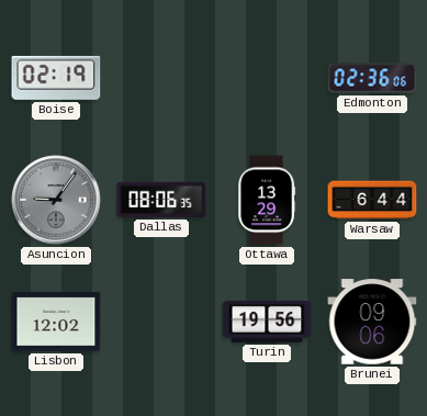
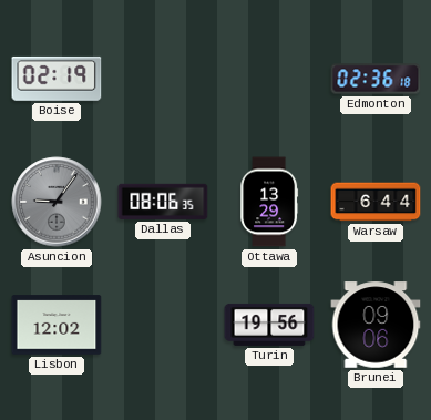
Edmonton: 02:36:06 -> 02:36:18 (376, 79)
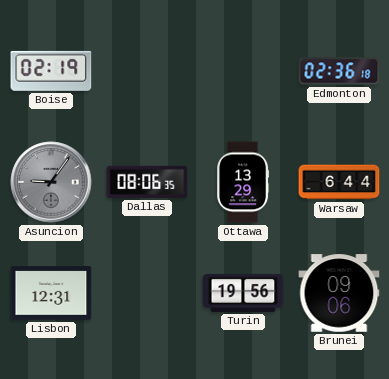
Lisbon: 12:02 -> 12:31 (51, 293)
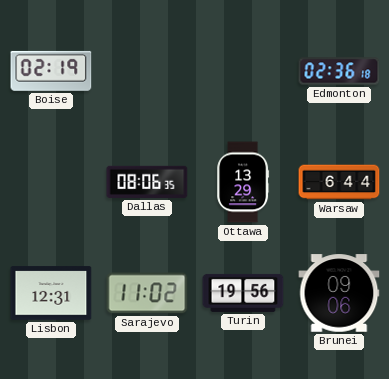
Asuncion: 9:06 -> none (51, 182)
Sarajevo: none -> 11:02 (147, 293)
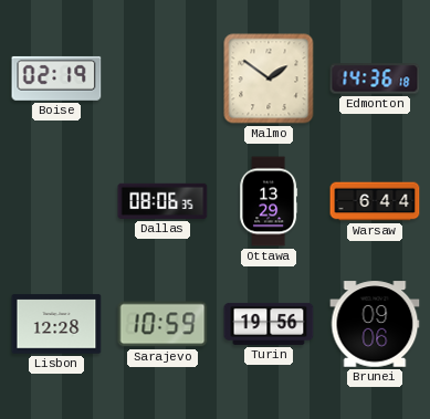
Malmo: none -> 1:51 (269, 78)
Edmonton: 02:36 -> 14:36 (375, 78)
Lisbon: 12:31 -> 12:28 (56, 324)
Sarajevo: 11:02 -> 10:59 (162, 324)
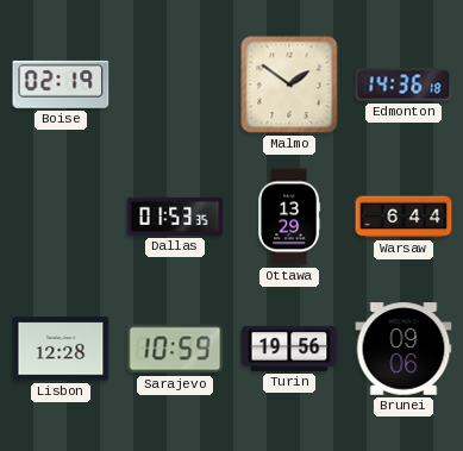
Dallas: 08:06 -> 01:53 (175, 217)
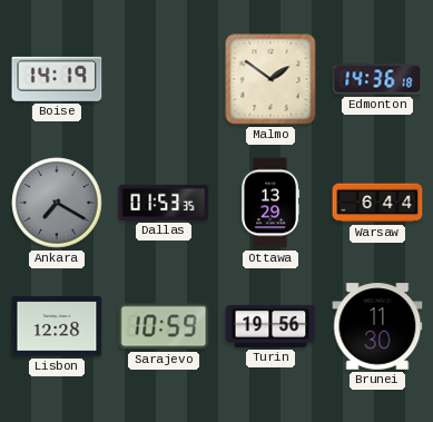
Boise: 02:19 -> 14:19 (57, 79)
Ankara: none -> 7:20 (57, 203)
Brunei: 09:06 -> 11:30 (377, 326)
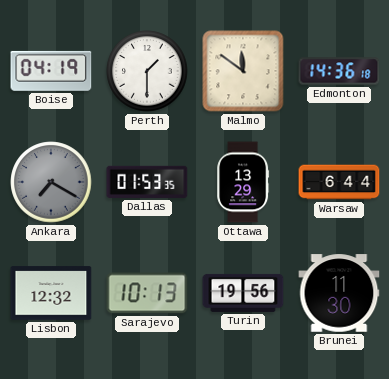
Boise: 14:19 -> 04:19 (51, 71)
Perth: none -> 1:30 (147, 71)
Malmo: 1:51 -> 11:51 (243, 71)
Lisbon: 12:28 -> 12:32 (51, 293)
Sarajevo: 10:59 -> 10:13 (147, 293)
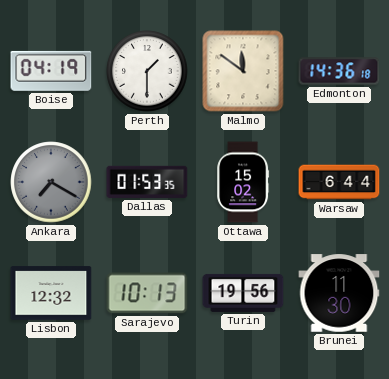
Ottawa: 13:29 -> 15:02 (243, 182)
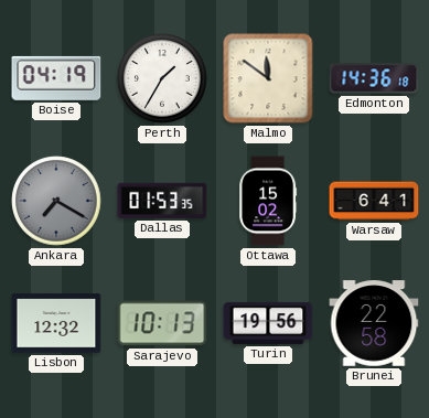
Perth: 1:30 -> 1:35 (162, 78)
Warsaw: 6:44 -> 6:41 (374, 201)
Brunei: 11:30 -> 22:58 (374, 323)
